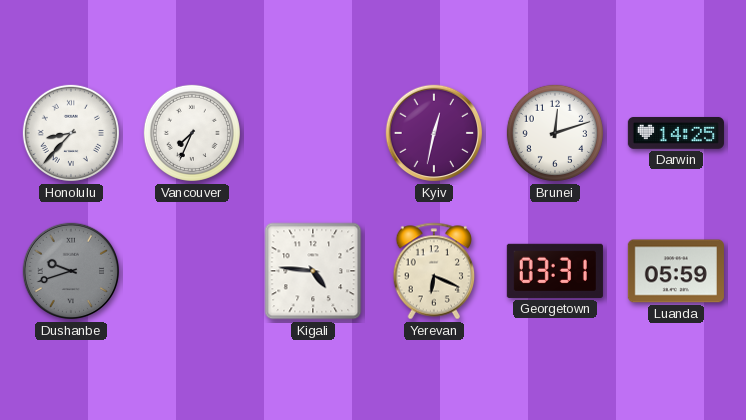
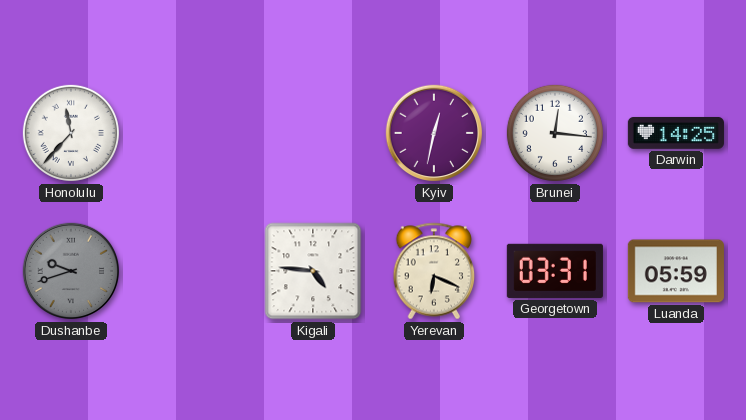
Honolulu: 8:37 -> 11:37 (71, 133)
Vancouver: 7:34 -> none (192, 133)
Brunei: 12:12 -> 12:16 (555, 133)
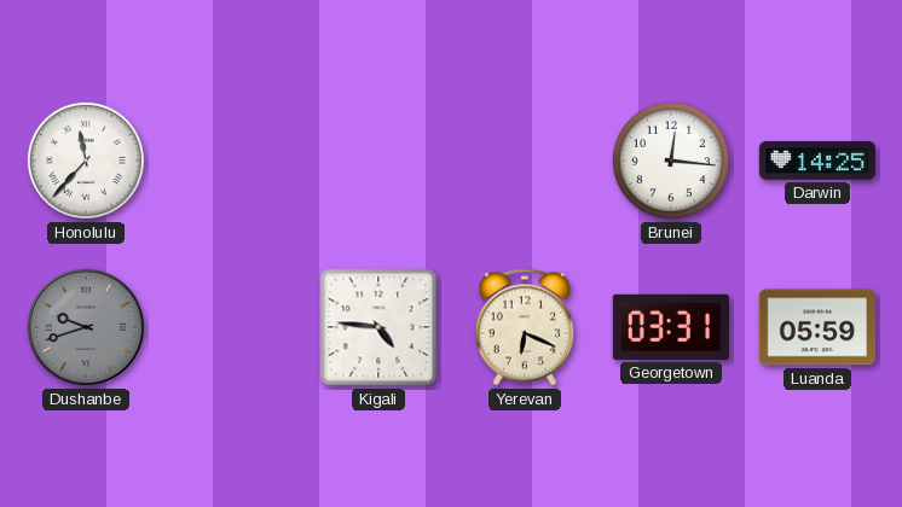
Kyiv: 12:32 -> none (434, 133)
